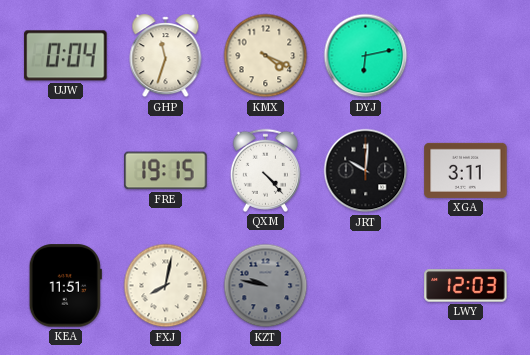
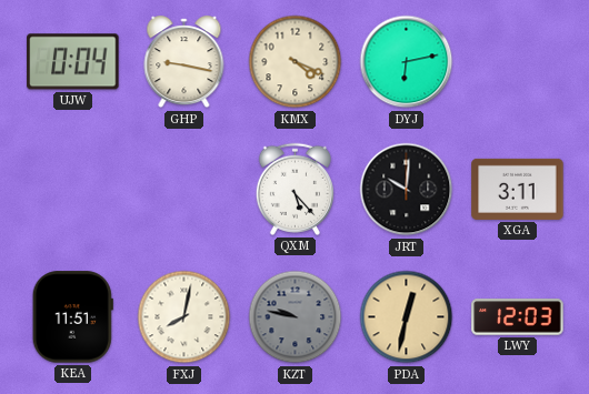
GHP: 11:33 -> 9:17 (184, 62)
FRE: 19:15 -> none (166, 171)
QXM: 4:23 -> 5:23 (294, 189)
PDA: none -> 12:32 (407, 317)
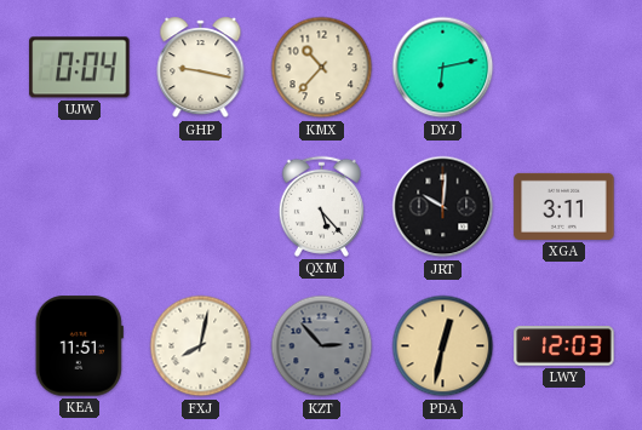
KMX: 4:19 -> 10:37 (322, 68)
KZT: 9:47 -> 2:53 (322, 346)
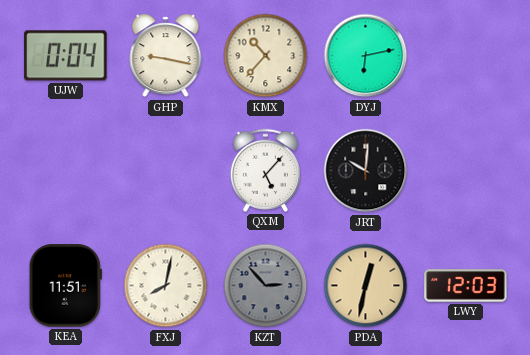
QXM: 5:23 -> 5:07 (265, 170)
XGA: 3:11 -> none (564, 206)
